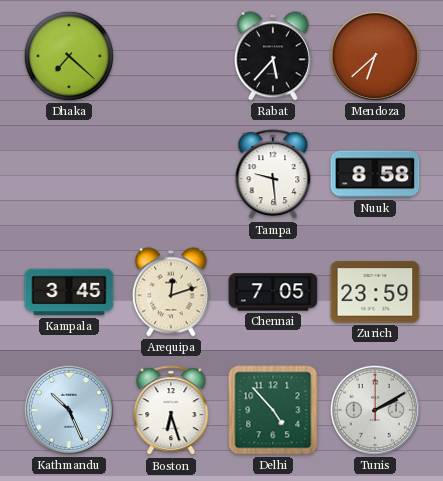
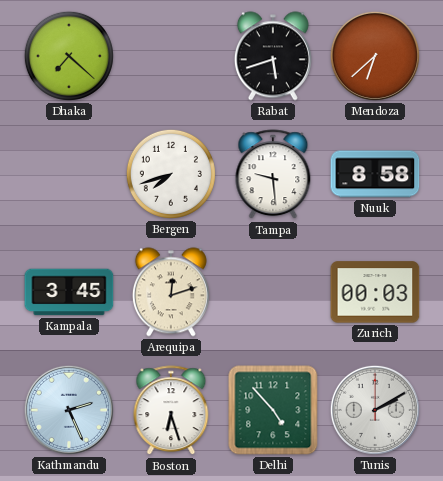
Rabat: 5:37 -> 5:42 (273, 56)
Bergen: none -> 7:42 (171, 174)
Chennai: 7:05 -> none (273, 292)
Zurich: 23:59 -> 00:03 (375, 292)
Kathmandu: 10:26 -> 2:26 (69, 410)
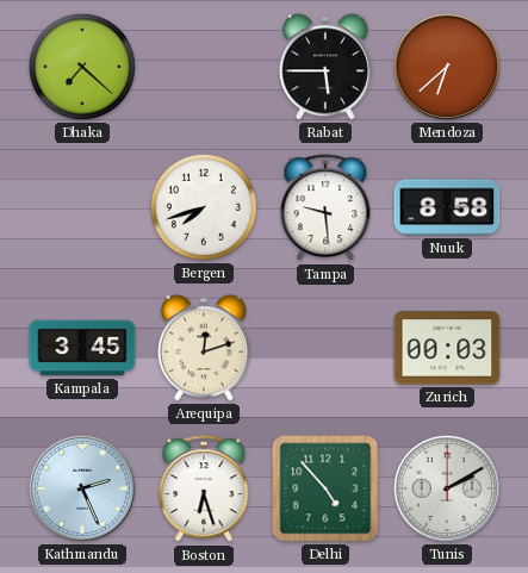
Rabat: 5:42 -> 5:45 (325, 67)
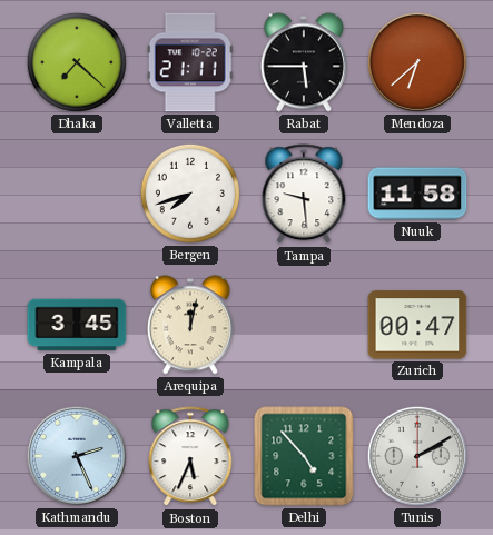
Valletta: none -> 21:11 (190, 62)
Nuuk: 8:58 -> 11:58 (417, 194)
Arequipa: 12:12 -> 12:02 (190, 325)
Zurich: 00:03 -> 00:47 (417, 325)
Boston: 6:27 -> 5:34 (190, 457)
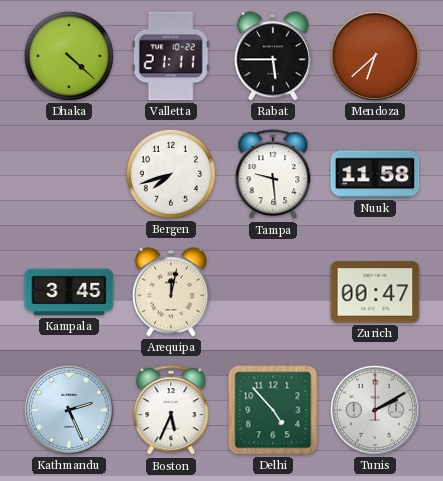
Dhaka: 7:22 -> 4:22 (69, 56)
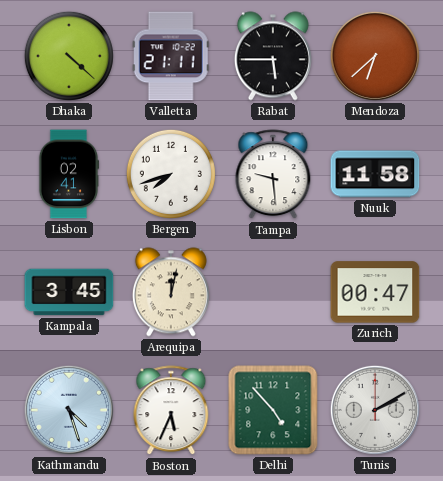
Lisbon: none -> 02:41 (69, 174)
Kathmandu: 2:26 -> 4:27 (69, 410)
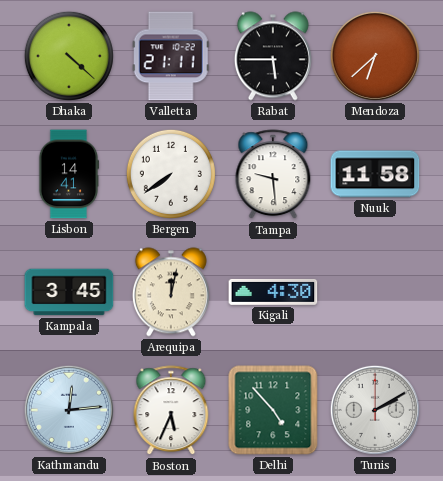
Lisbon: 02:41 -> 14:41 (69, 174)
Bergen: 7:42 -> 7:39 (171, 174)
Kigali: none -> 4:30 (273, 292)
Zurich: 00:47 -> none (375, 292)
Kathmandu: 4:27 -> 12:14 (69, 410)
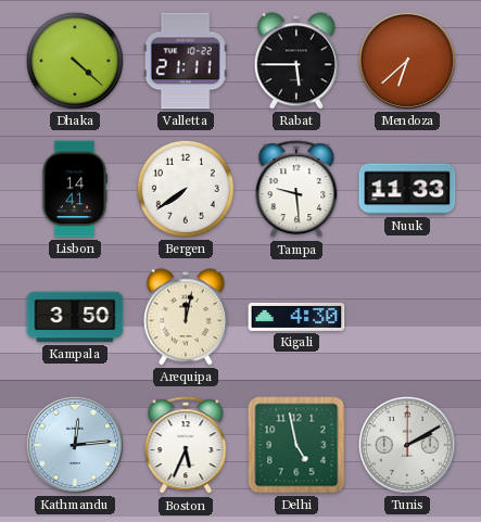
Nuuk: 11:58 -> 11:33 (407, 189)
Kampala: 3:45 -> 3:50 (75, 317)
Delhi: 4:53 -> 4:58 (296, 445)
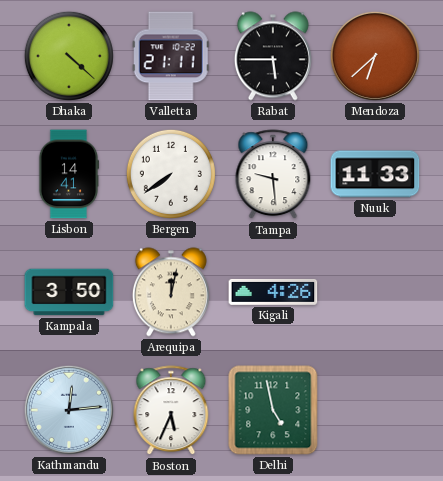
Kigali: 4:30 -> 4:26 (273, 292)
Tunis: 2:10 -> none (407, 445)
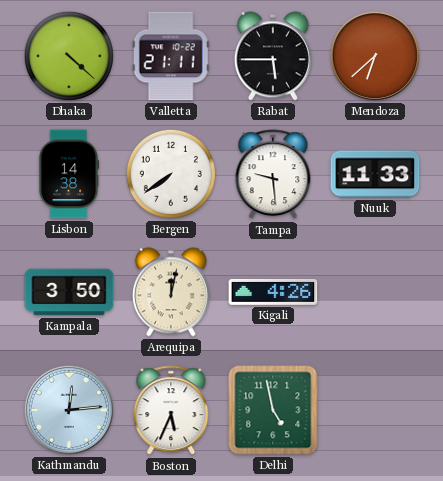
Lisbon: 14:41 -> 14:38 (69, 174)
